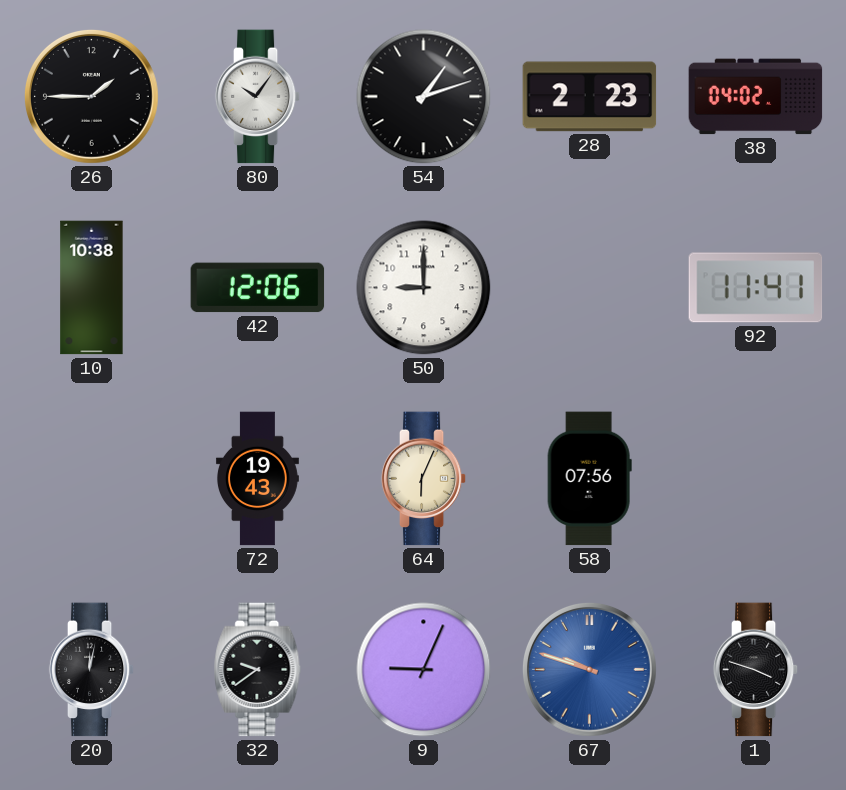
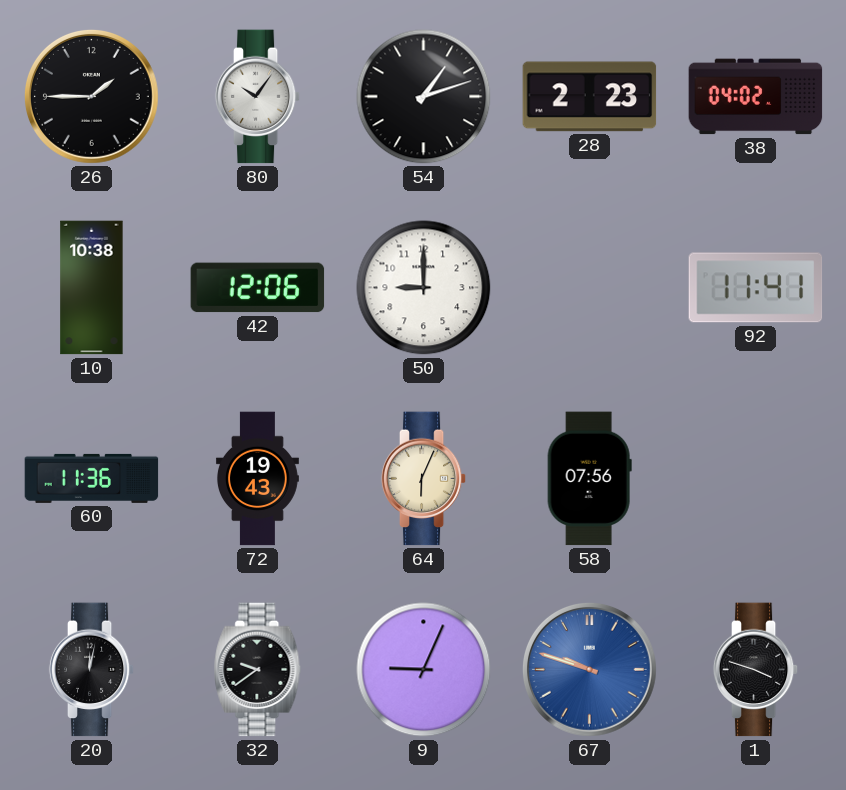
60: none -> 11:36 (92, 478)
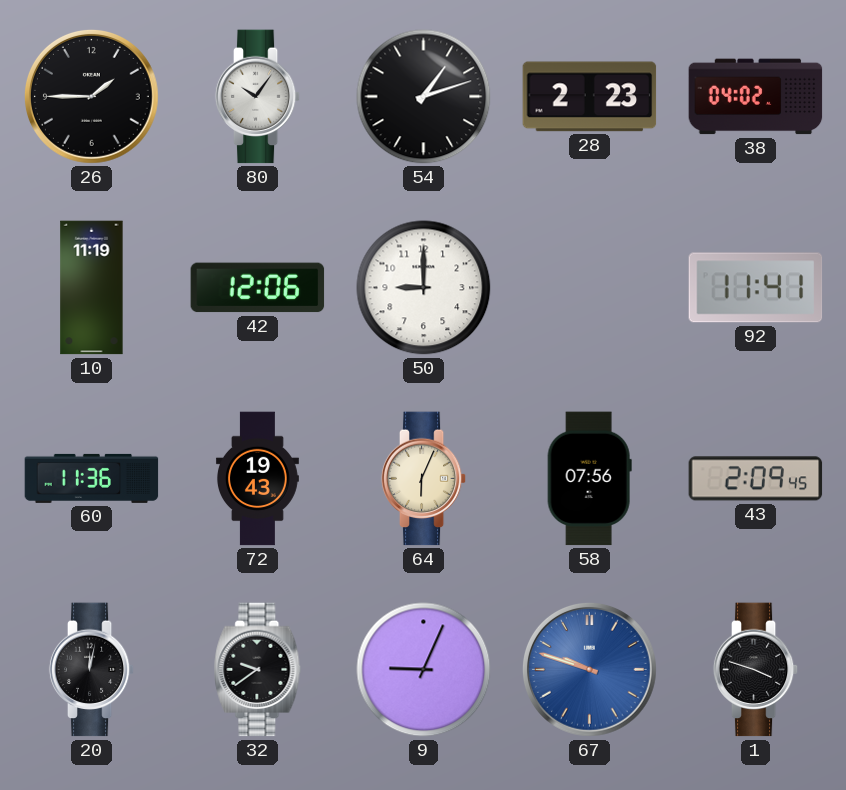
10: 10:38 -> 11:19 (92, 288)
43: none -> 2:09 (756, 479)
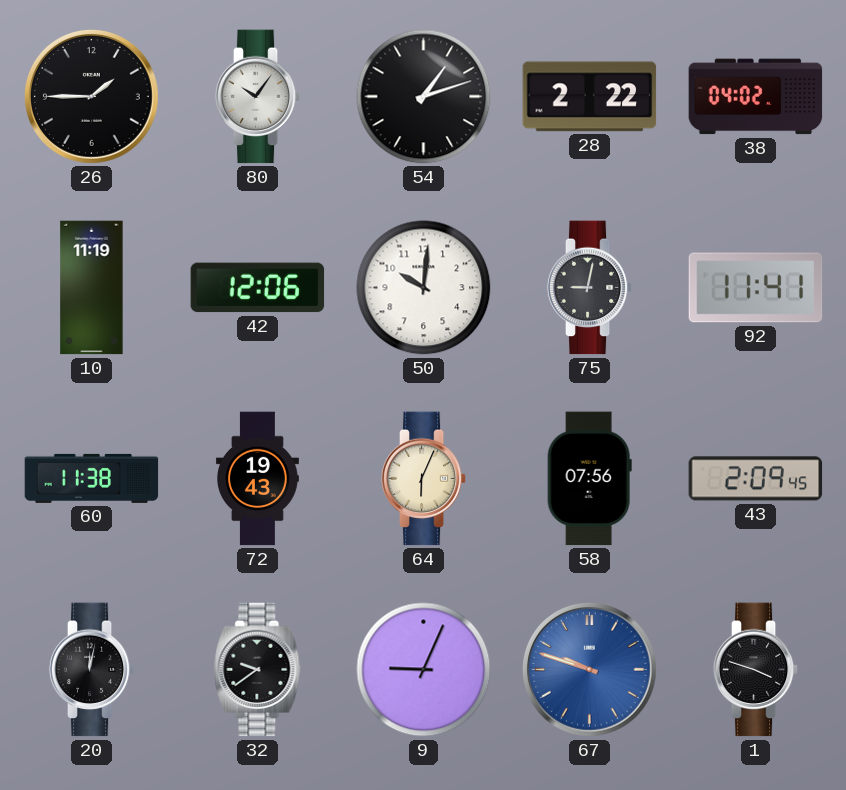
28: 2:23 -> 2:22 (590, 97)
50: 9:00 -> 10:01 (424, 288)
75: none -> 9:02 (590, 288)
60: 11:36 -> 11:38 (92, 478)
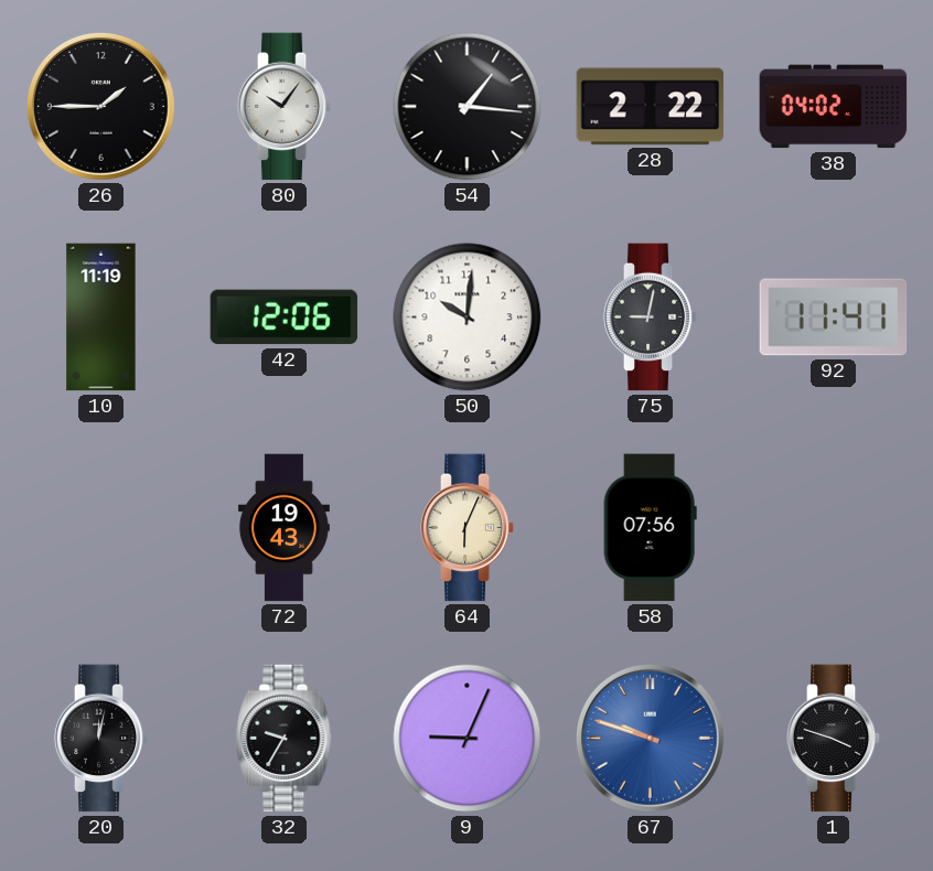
54: 1:12 -> 1:16 (468, 107)
60: 11:38 -> none (92, 478)
43: 2:09 -> none (756, 479)
32: 9:39 -> 9:35 (285, 739)
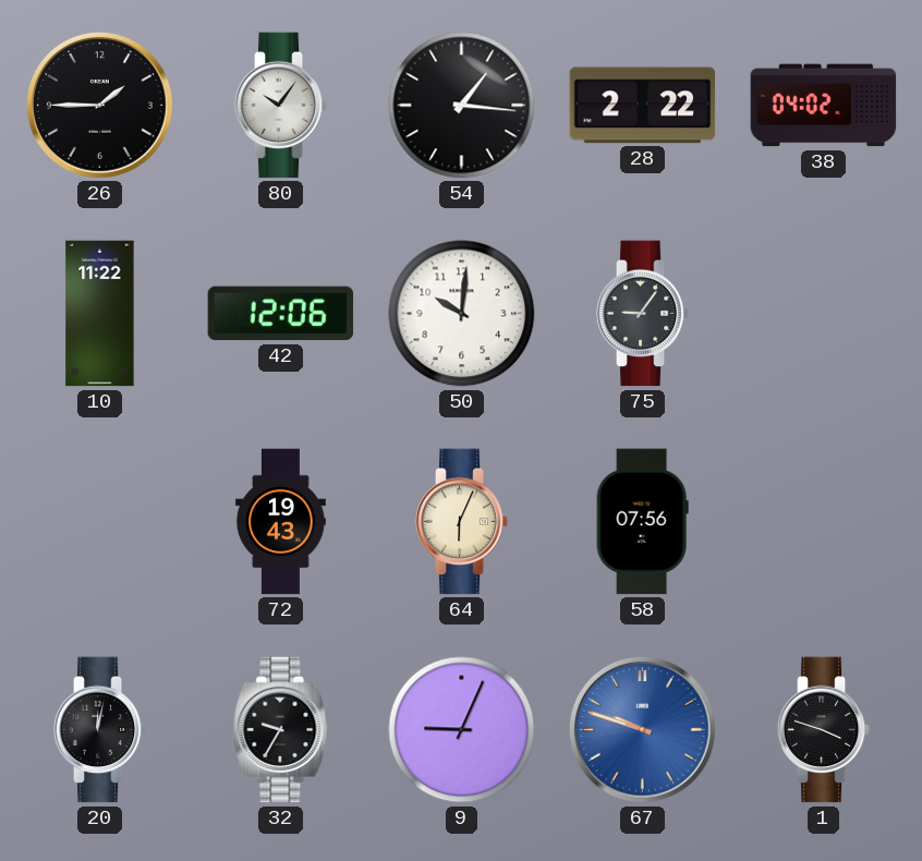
10: 11:19 -> 11:22 (100, 314)
75: 9:02 -> 9:06 (643, 314)
92: 11:41 -> none (834, 318)
